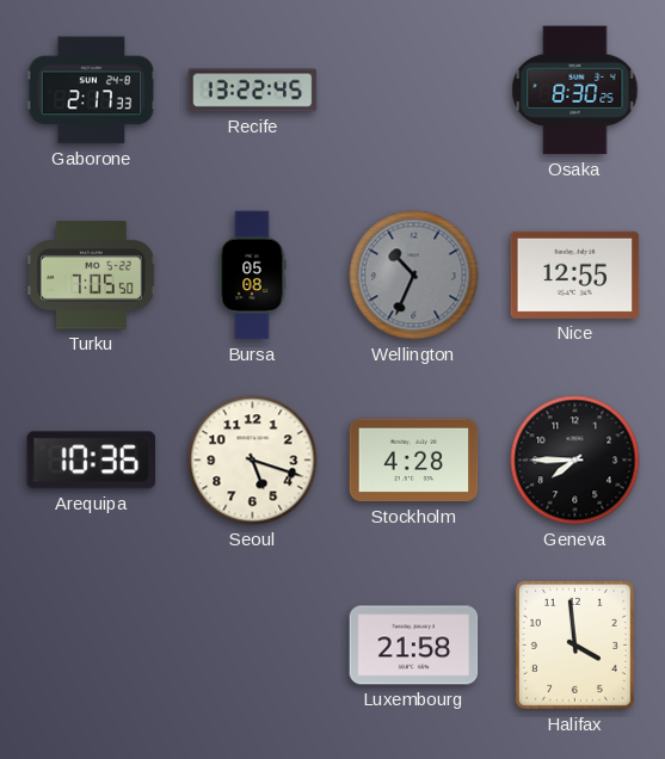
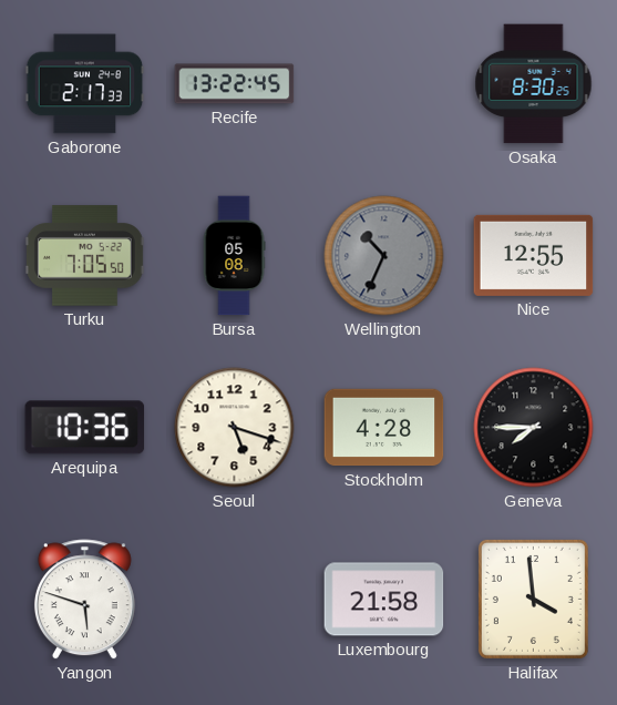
Yangon: none -> 5:48 (84, 600)
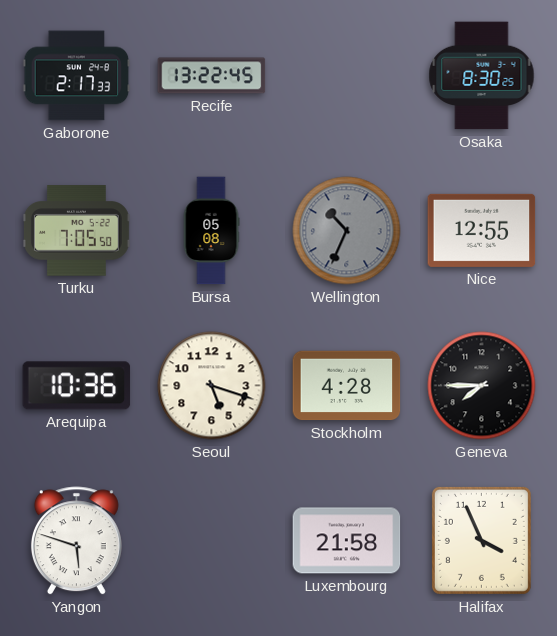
Halifax: 3:59 -> 3:56 (481, 540)
